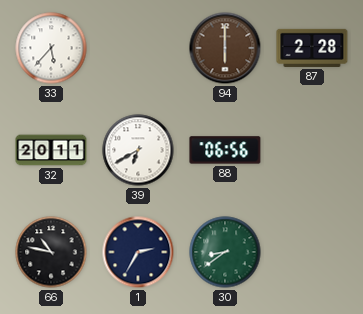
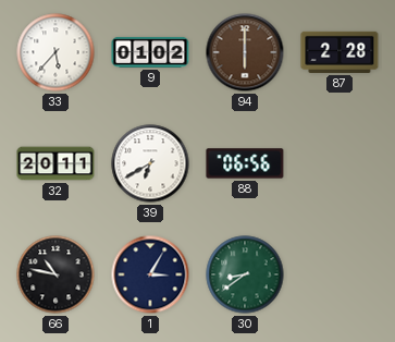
9: none -> 01:02 (150, 52)
1: 2:35 -> 3:05 (150, 274)
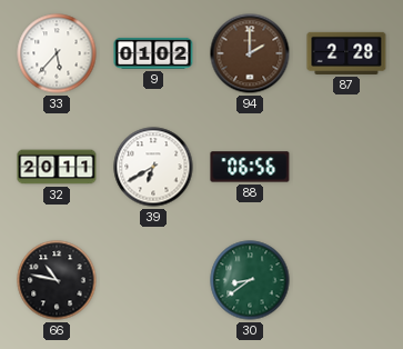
94: 6:00 -> 2:00 (250, 53)
1: 3:05 -> none (150, 274)
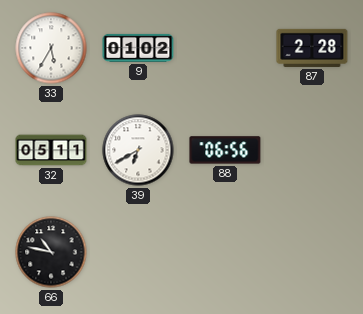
33: 5:37 -> 5:35 (51, 48)
94: 2:00 -> none (250, 53)
32: 20:11 -> 05:11 (51, 150)
30: 8:39 -> none (250, 280)
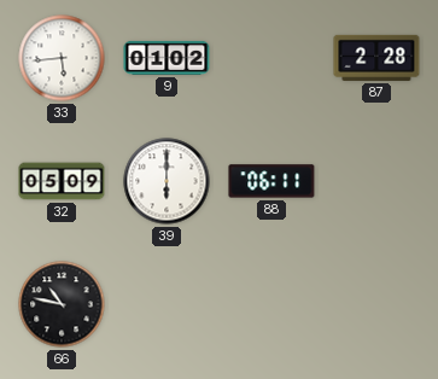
33: 5:35 -> 5:44 (62, 58)
32: 05:11 -> 05:09 (62, 181)
39: 6:40 -> 6:00 (167, 181)
88: 06:56 -> 06:11 (271, 181)
